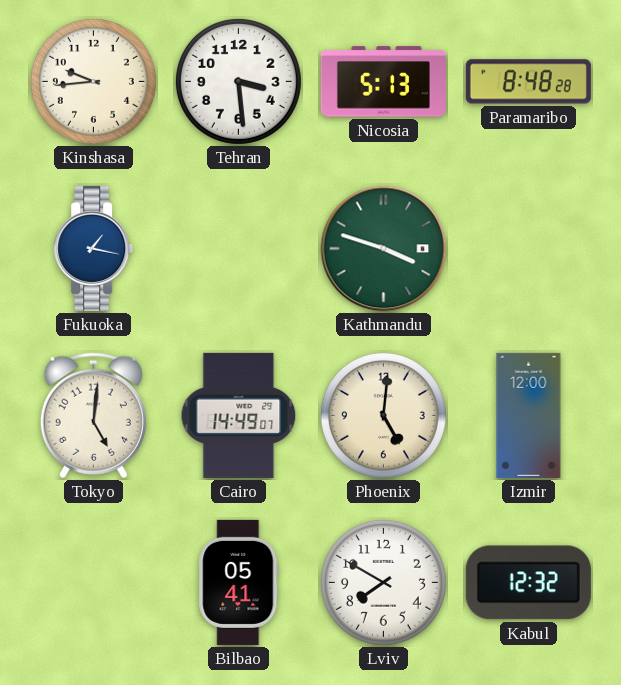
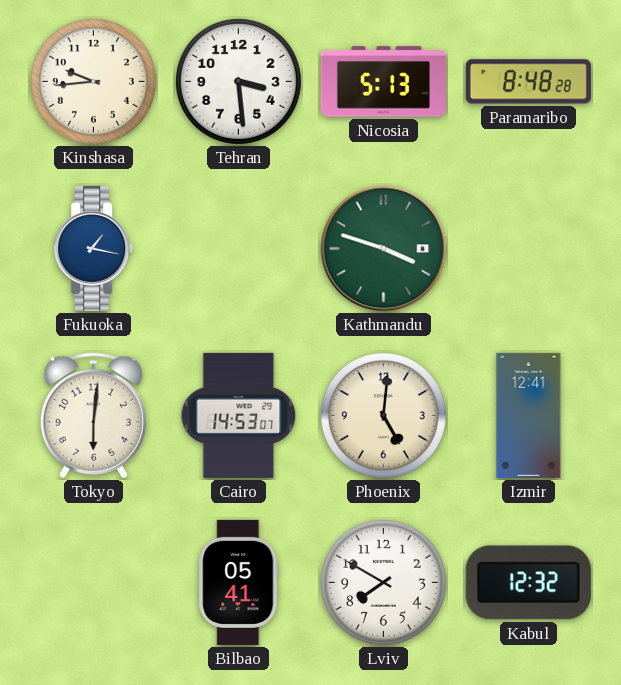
Tokyo: 5:01 -> 6:01 (93, 416)
Cairo: 14:49 -> 14:53 (239, 415)
Izmir: 12:00 -> 12:41 (529, 415)
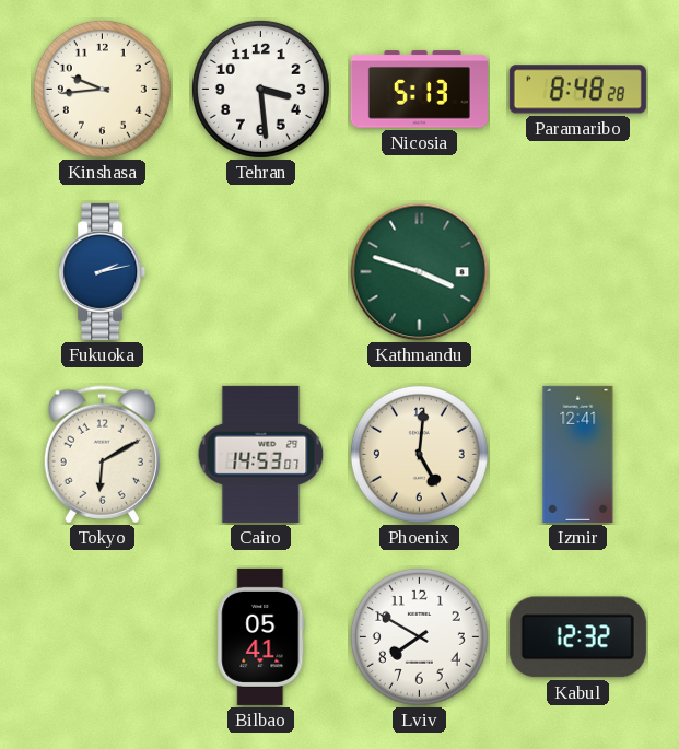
Fukuoka: 1:17 -> 2:13 (103, 271)
Tokyo: 6:01 -> 6:10 (102, 455)
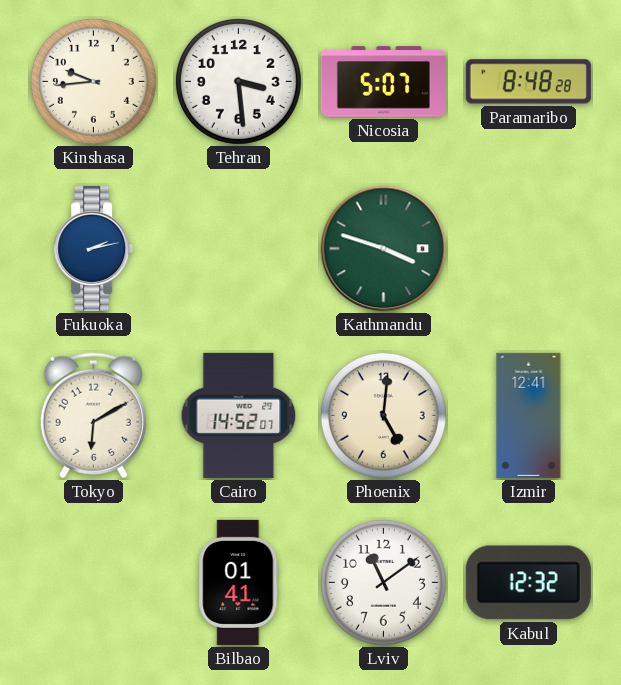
Nicosia: 5:13 -> 5:07 (383, 82)
Cairo: 14:53 -> 14:52 (239, 415)
Bilbao: 05:41 -> 01:41 (239, 582)
Lviv: 7:50 -> 11:09 (383, 582)
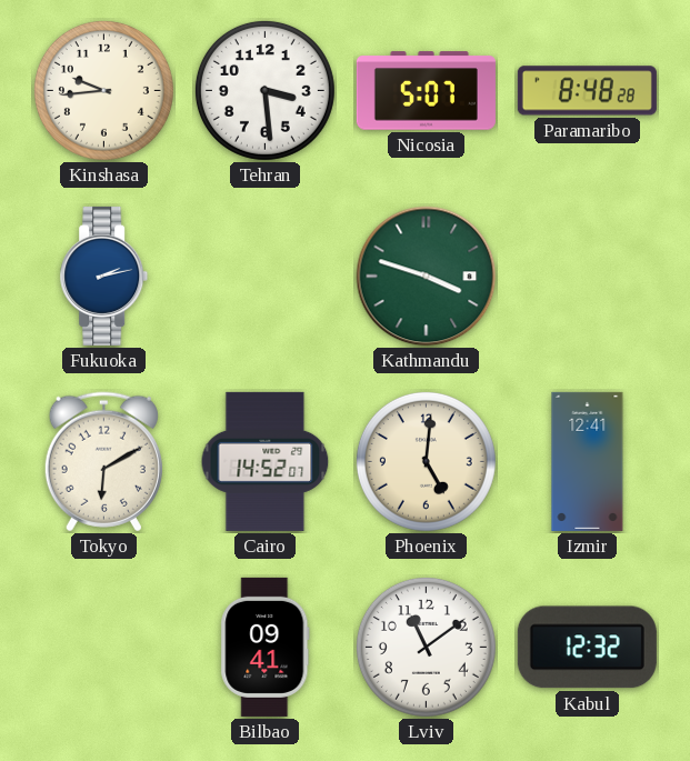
Bilbao: 01:41 -> 09:41 (266, 647)
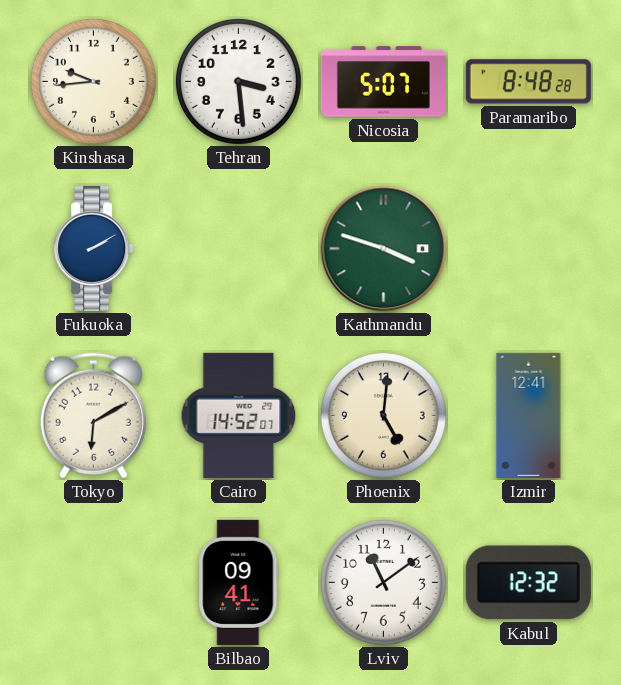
Fukuoka: 2:13 -> 2:10 (94, 248)
